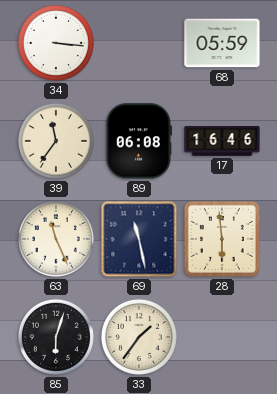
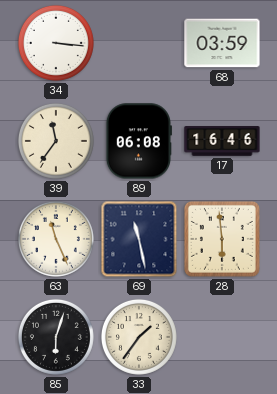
68: 05:59 -> 03:59 (222, 43)
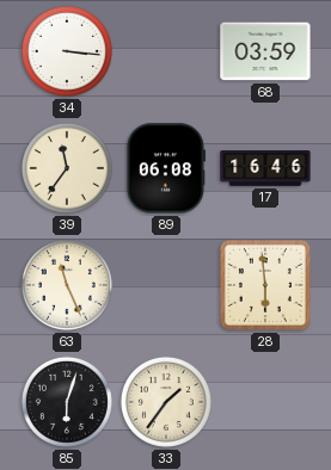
69: 11:28 -> none (139, 239)
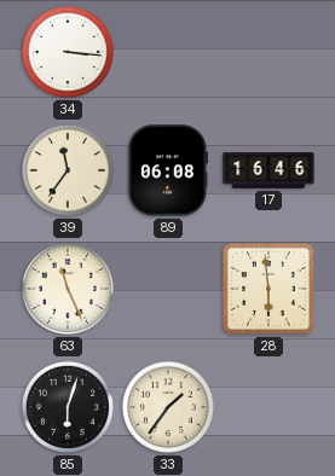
68: 03:59 -> none (265, 51)
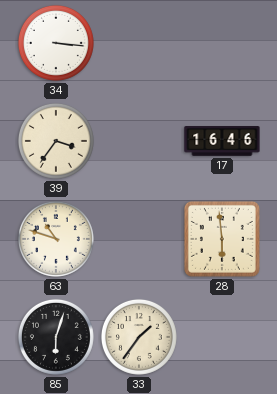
39: 11:36 -> 3:36 (56, 141)
89: 06:08 -> none (167, 170)
63: 11:26 -> 10:48 (56, 239)
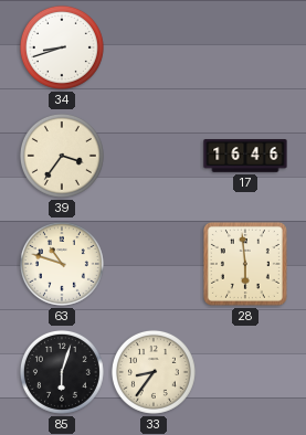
34: 3:16 -> 8:42 (62, 47)
33: 1:36 -> 8:36 (154, 372)
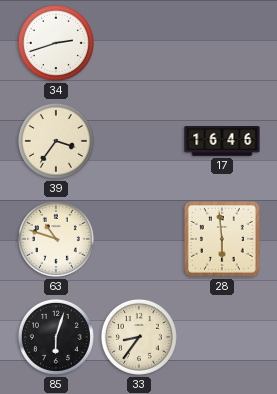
34: 8:42 -> 2:42 (56, 43)
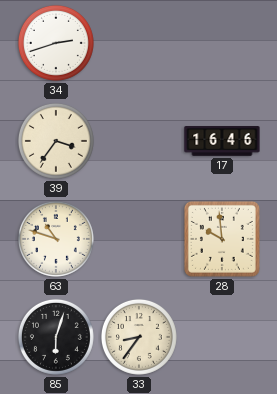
28: 5:59 -> 9:59 (222, 239)
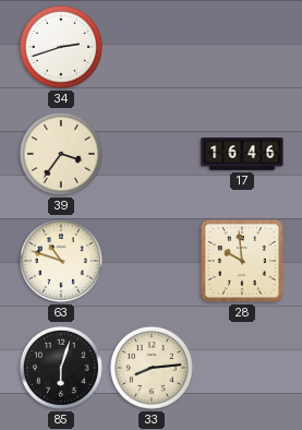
33: 8:36 -> 8:14 (152, 368)
